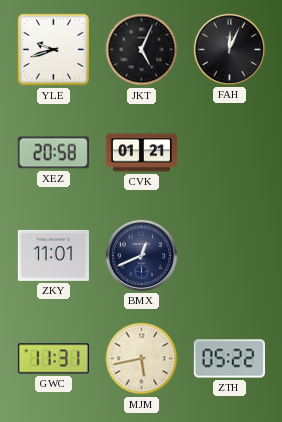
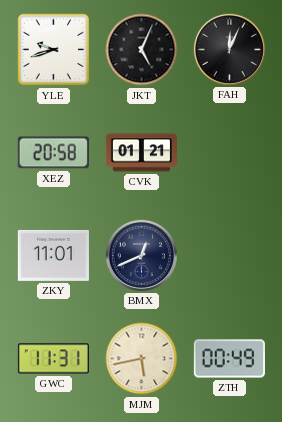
ZTH: 05:22 -> 00:49 (229, 359)
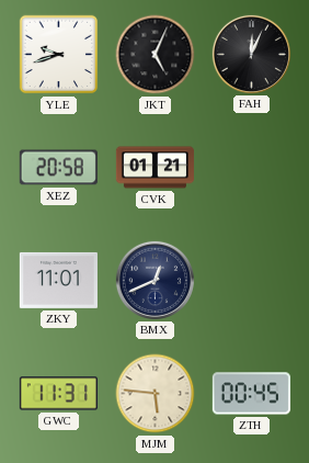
MJM: 5:43 -> 5:46 (156, 394)
ZTH: 00:49 -> 00:45 (251, 394)
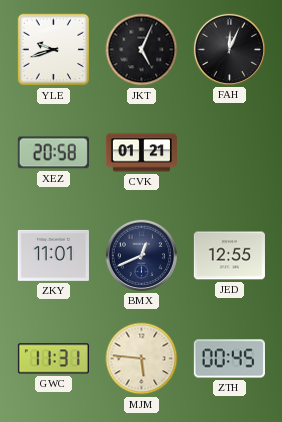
JED: none -> 12:55 (229, 256)
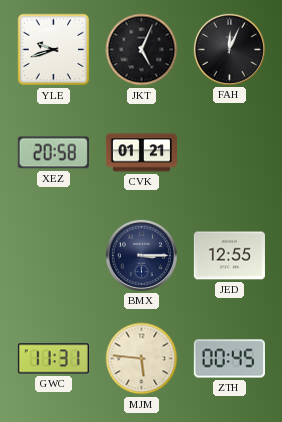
ZKY: 11:01 -> none (53, 255)
BMX: 12:41 -> 3:15 (141, 255)
